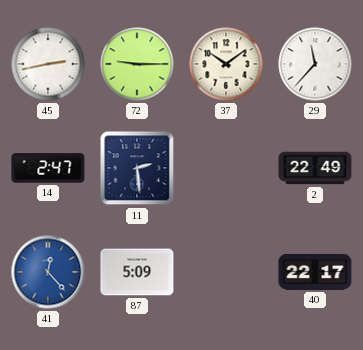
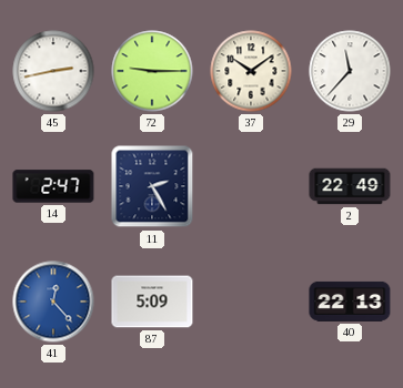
11: 2:29 -> 2:25 (152, 186)
40: 22:17 -> 22:13 (350, 302)
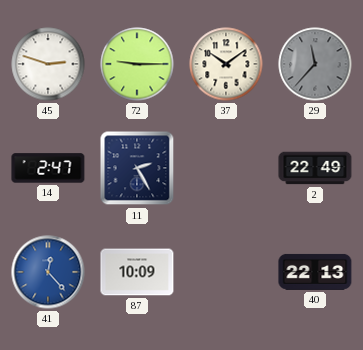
45: 2:43 -> 2:48 (48, 64)
29 dial: white -> grey (315, 64)
87: 5:09 -> 10:09 (137, 272)
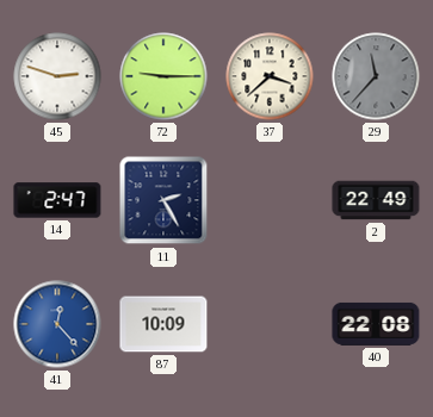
37: 10:09 -> 3:38 (270, 76)
40: 22:13 -> 22:08 (376, 324)
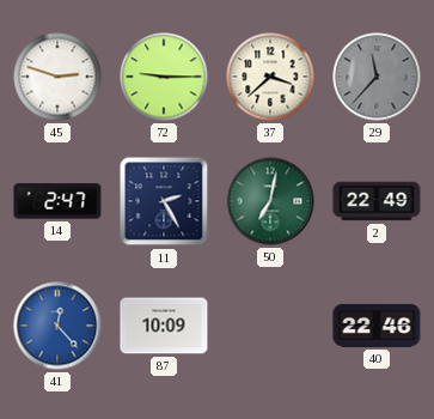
50: none -> 7:02 (270, 201)
40: 22:08 -> 22:46 (377, 326)
